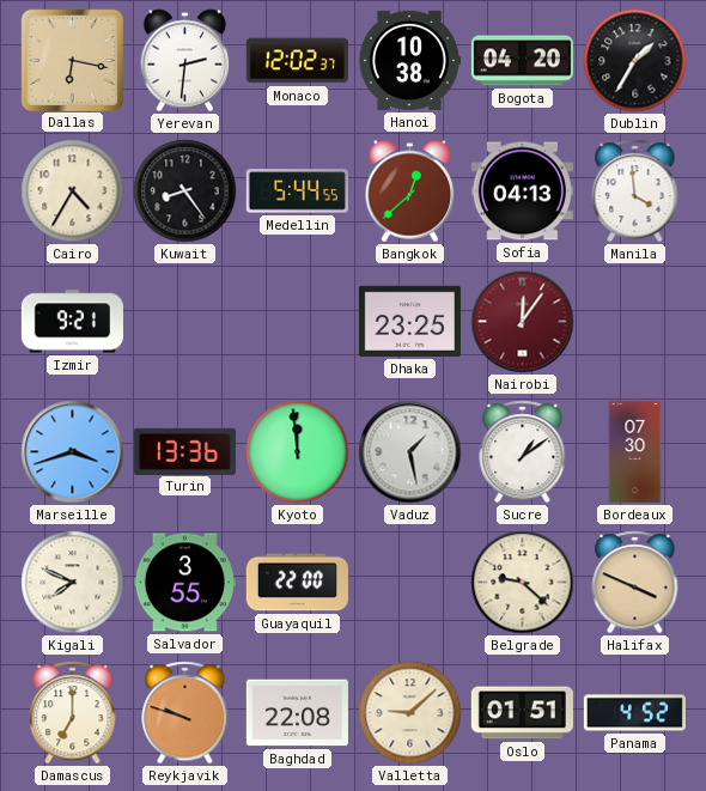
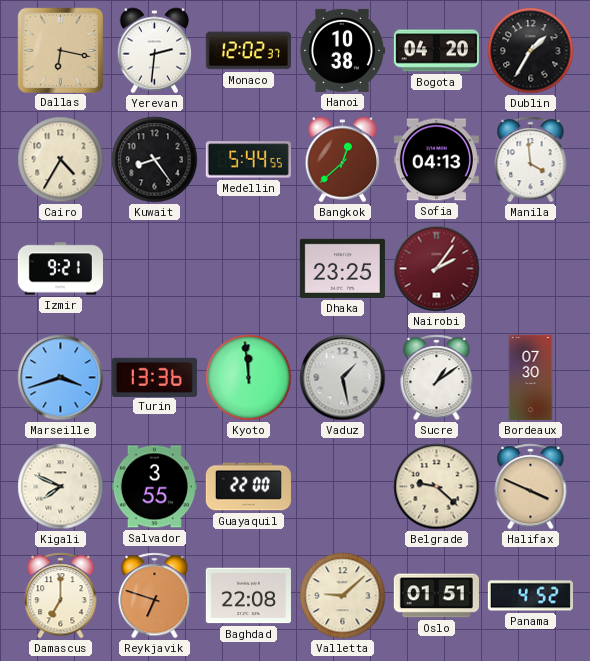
Nairobi: 12:06 -> 2:06 (437, 269)
Reykjavik: 9:48 -> 6:48 (155, 596)
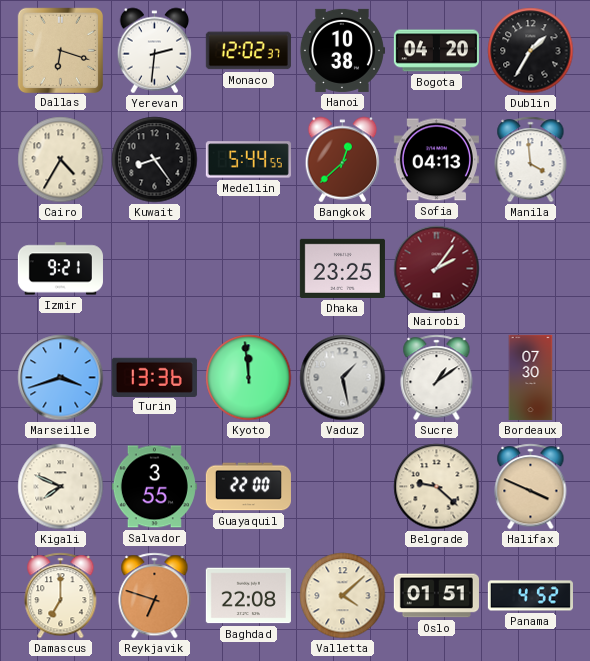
Dallas: 6:17 -> 6:18 (60, 50)
Valletta: 9:08 -> 4:08 (343, 596)
